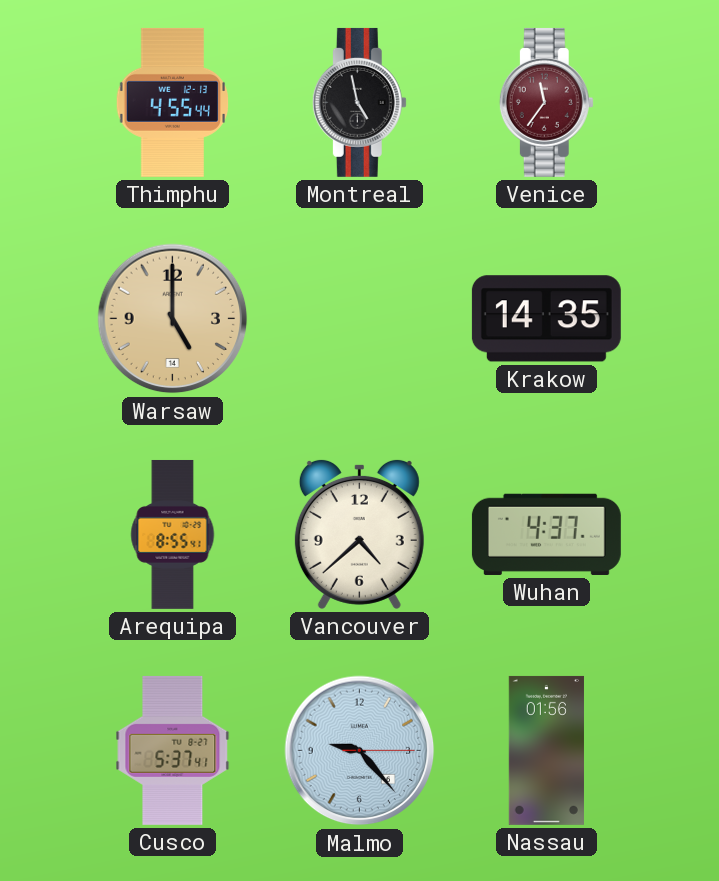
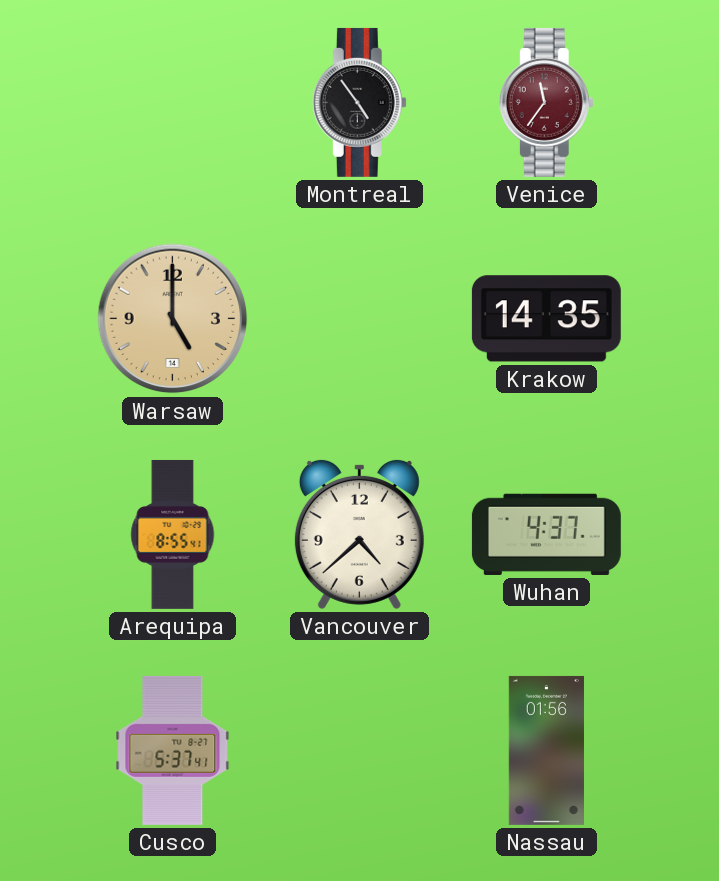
Thimphu: 4:55 -> none (172, 102)
Montreal: 4:58 -> 4:54 (359, 102)
Malmo: 9:23 -> none (360, 751)
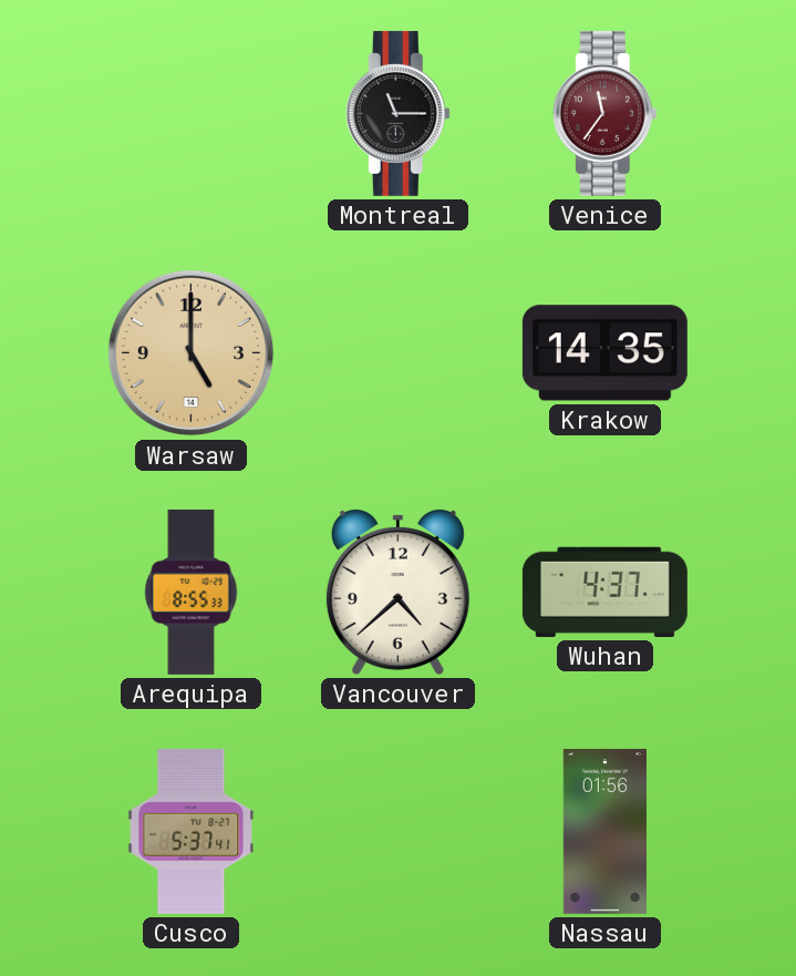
Montreal: 4:54 -> 11:15 (397, 113)
Arequipa: 8:55:41 -> 8:55:33 (192, 592)
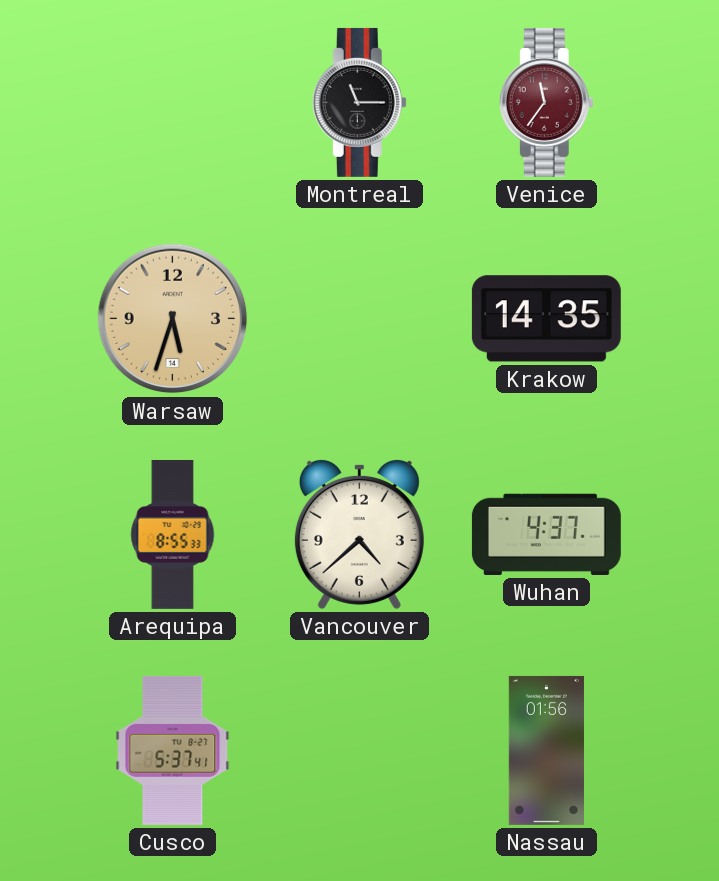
Warsaw: 5:00 -> 5:33 (173, 319)
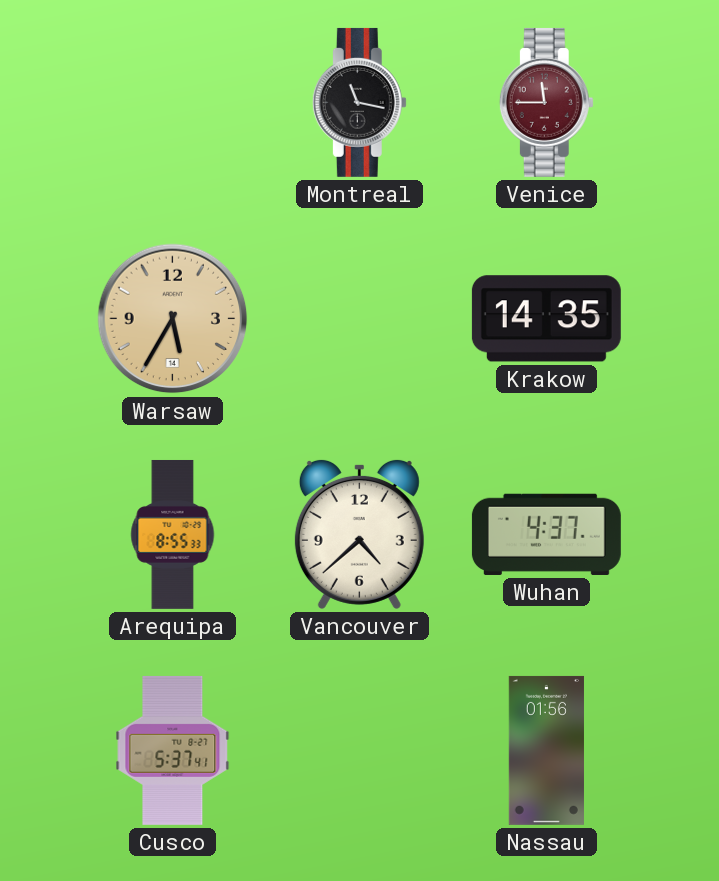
Montreal: 11:15 -> 11:17 (359, 102)
Venice: 11:36 -> 11:45 (546, 102)
Warsaw: 5:33 -> 5:35 (173, 319)
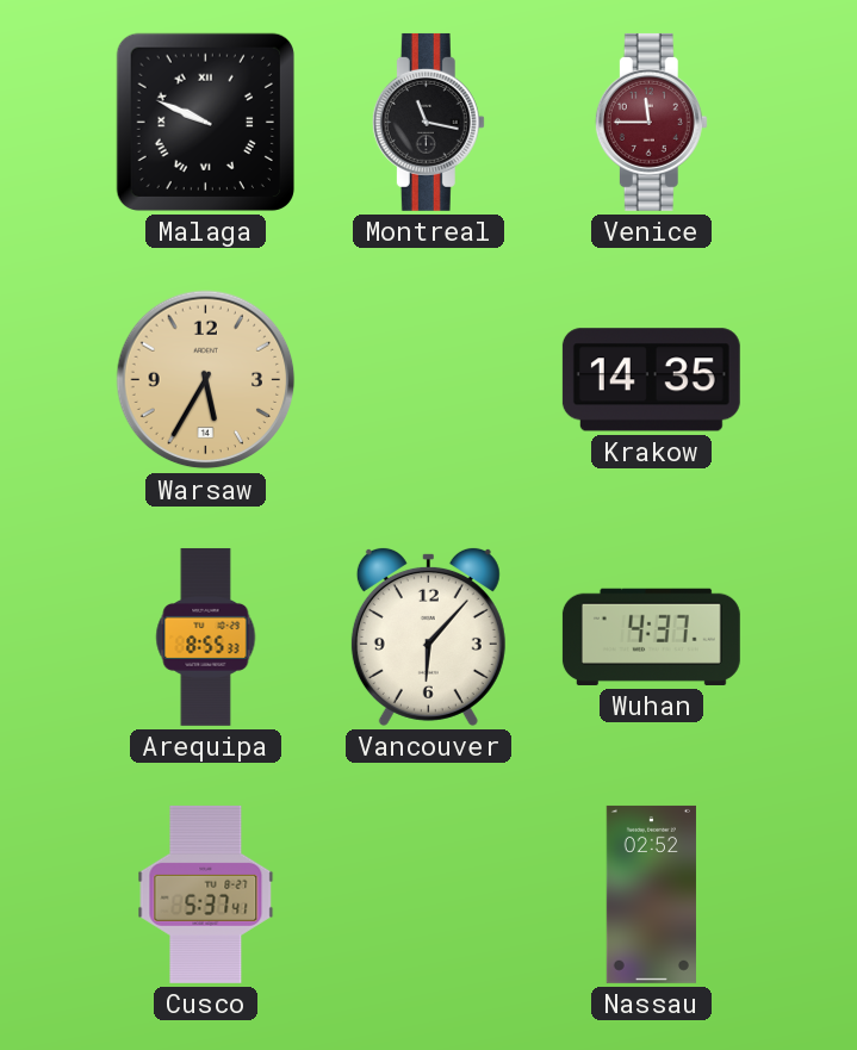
Malaga: none -> 9:49 (205, 122)
Vancouver: 4:38 -> 6:07 (428, 636)
Nassau: 01:56 -> 02:52 (651, 894)
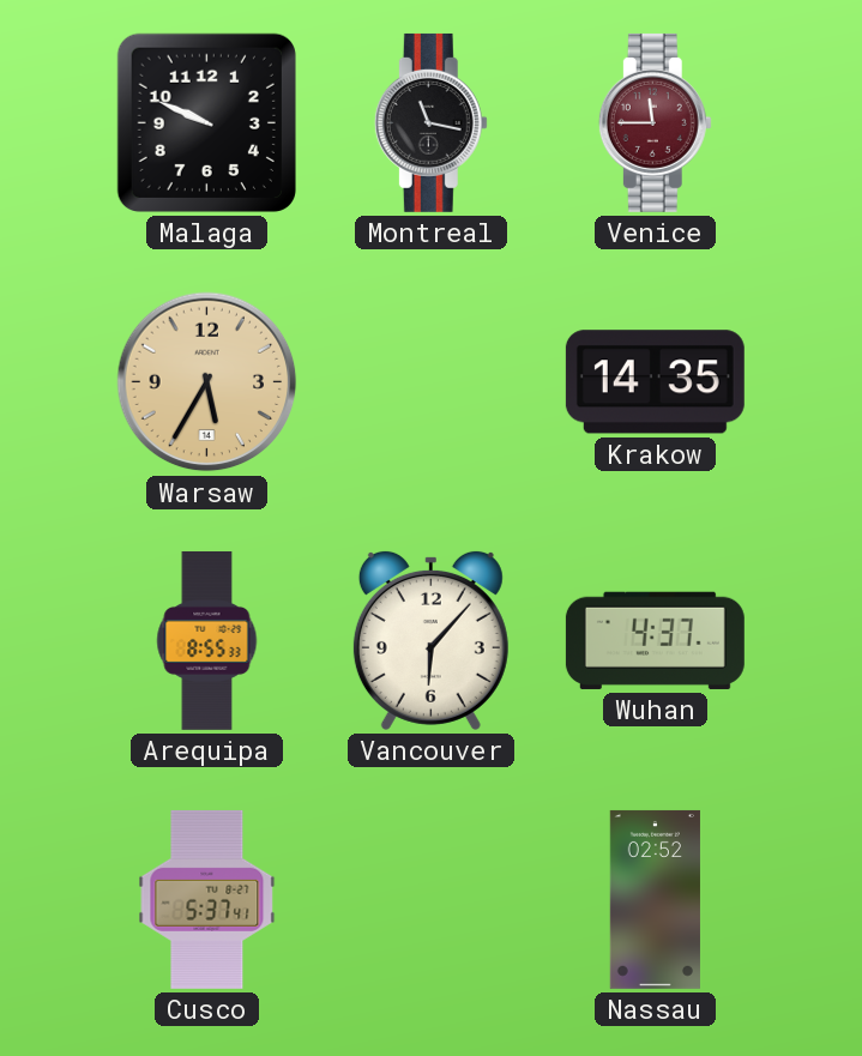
Malaga numerals: Roman -> Arabic (206, 122)
